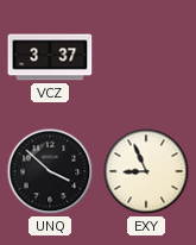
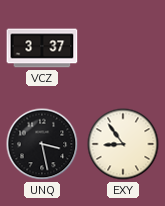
UNQ: 3:52 -> 3:28 (42, 144)
EXY: 8:56 -> 8:54 (123, 144)
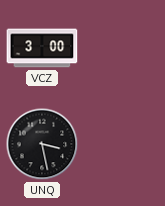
VCZ: 3:37 -> 3:00 (42, 48)
EXY: 8:54 -> none (123, 144)
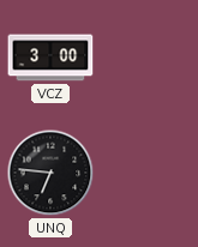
UNQ: 3:28 -> 6:46 (50, 173)
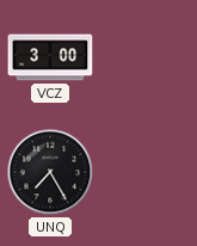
UNQ: 6:46 -> 7:25 (50, 172)
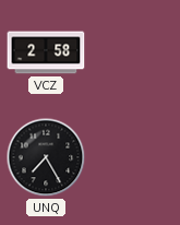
VCZ: 3:00 -> 2:58 (46, 52)
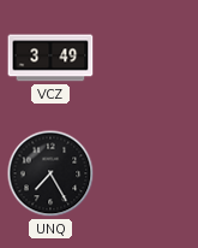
VCZ: 2:58 -> 3:49 (50, 58)
